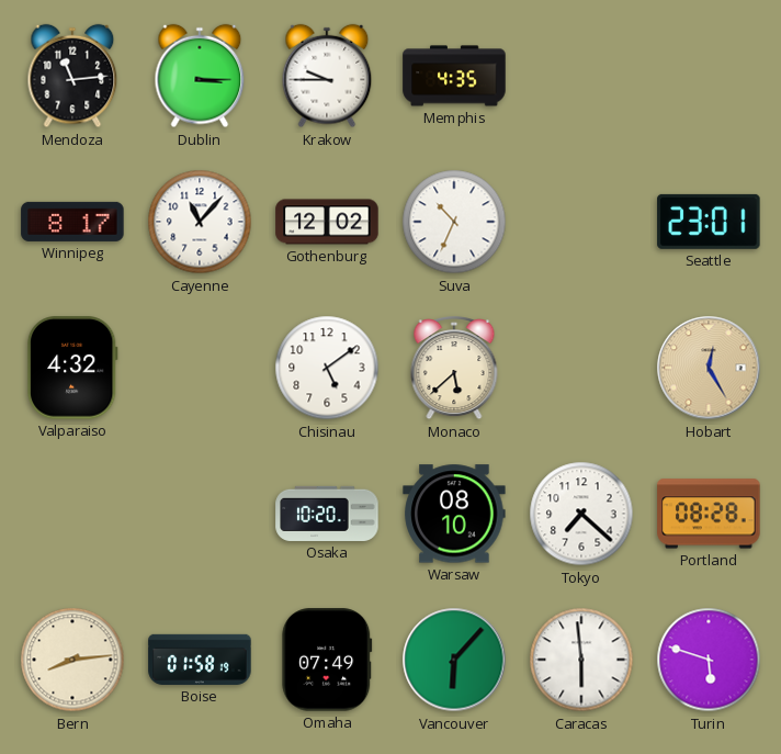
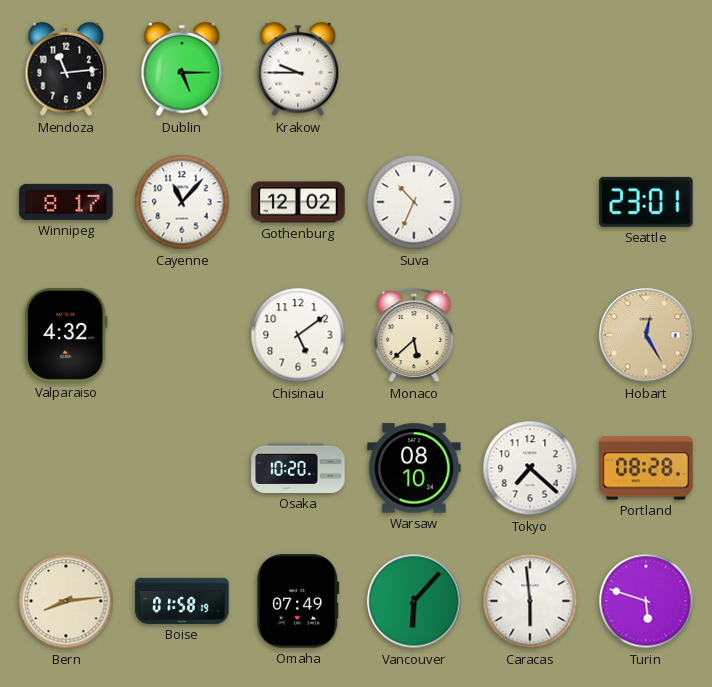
Dublin: 3:15 -> 5:15 (182, 69)
Memphis: 4:35 -> none (454, 76)
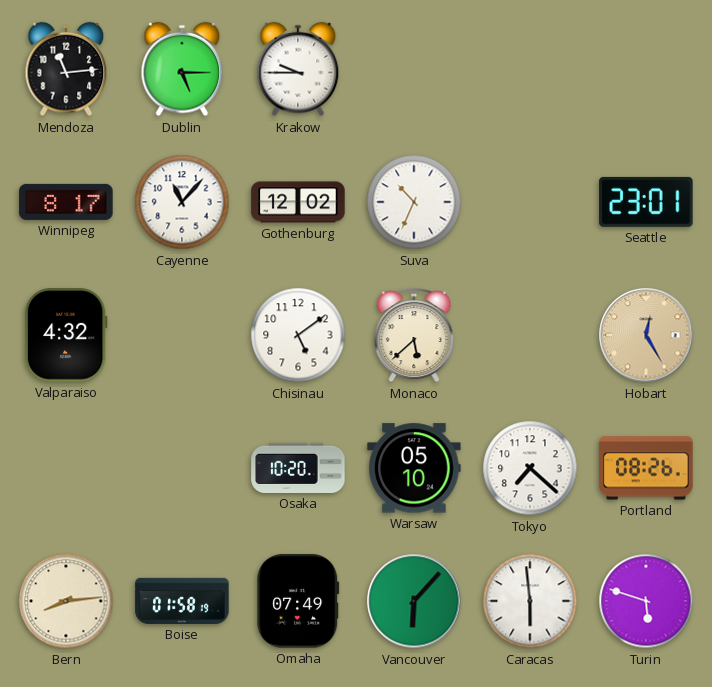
Warsaw: 08:10 -> 05:10 (414, 468)
Portland: 08:28 -> 08:26 (646, 468)
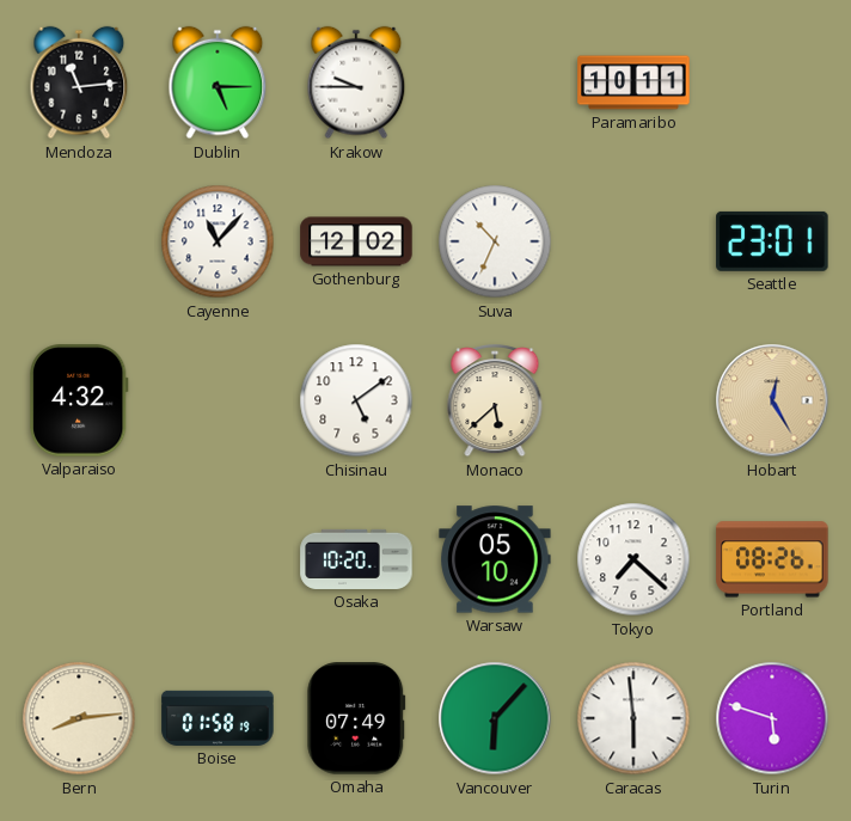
Paramaribo: none -> 10:11 (633, 82)
Winnipeg: 8:17 -> none (66, 202)
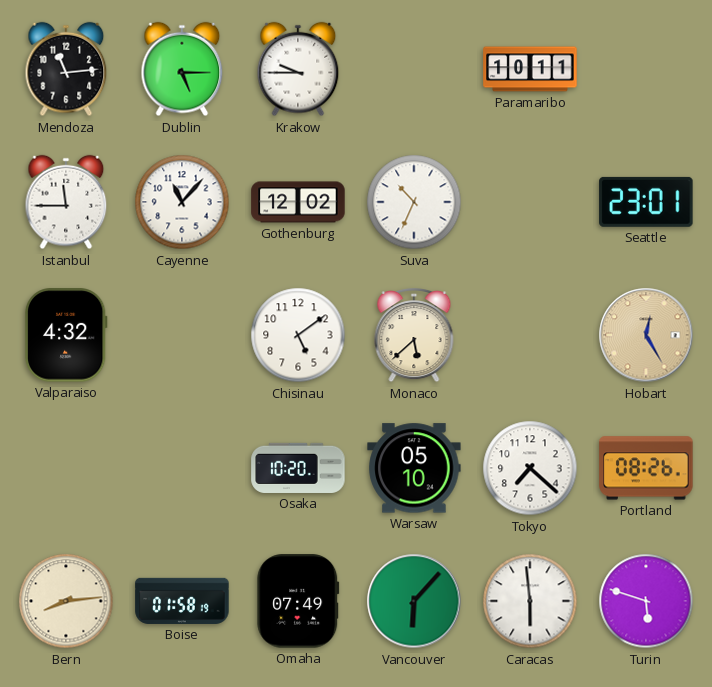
Istanbul: none -> 11:45 (66, 202)
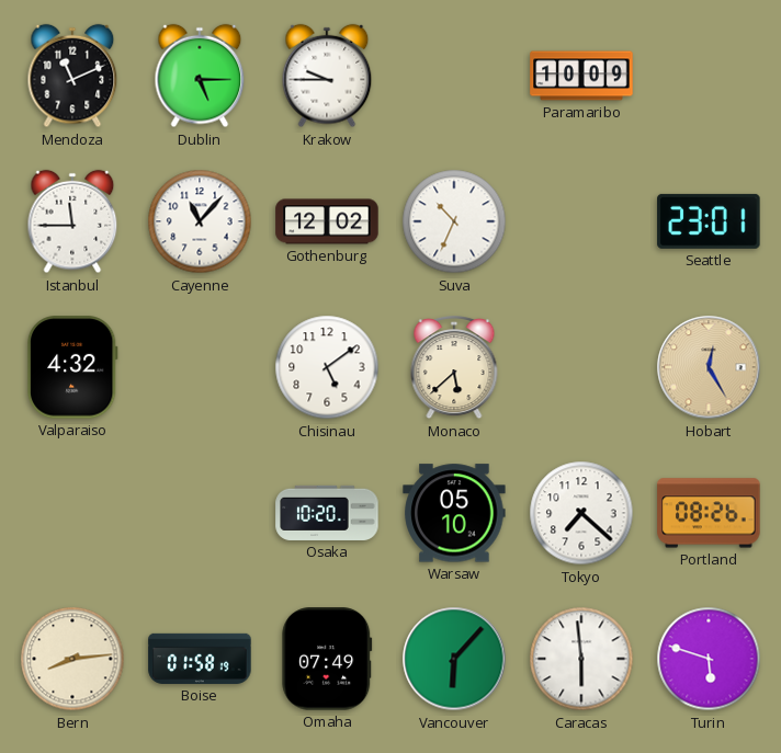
Mendoza: 11:14 -> 11:11 (72, 76)
Paramaribo: 10:11 -> 10:09 (581, 76)
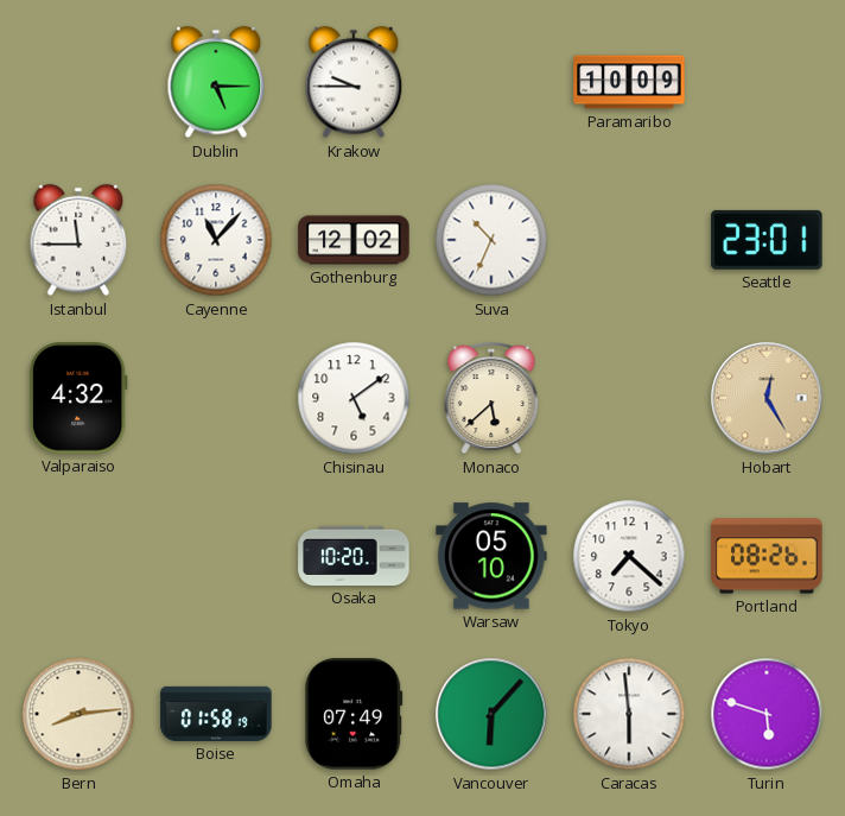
Mendoza: 11:11 -> none (72, 76)
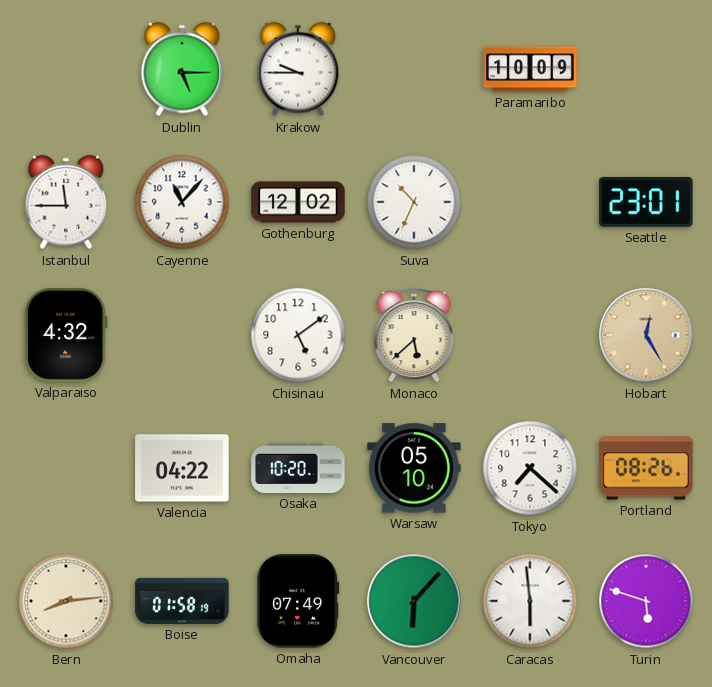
Valencia: none -> 04:22 (182, 468)
